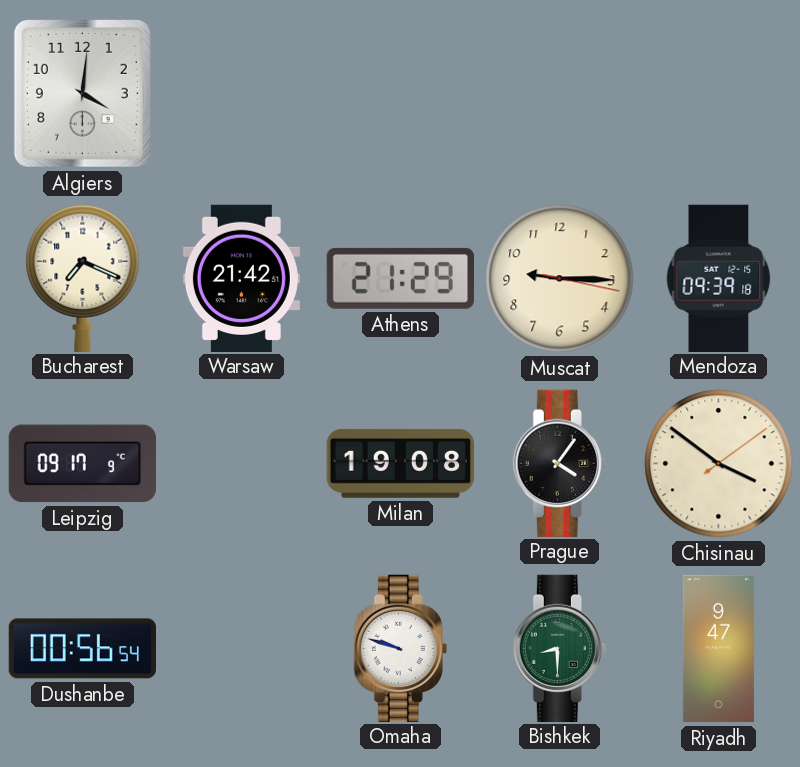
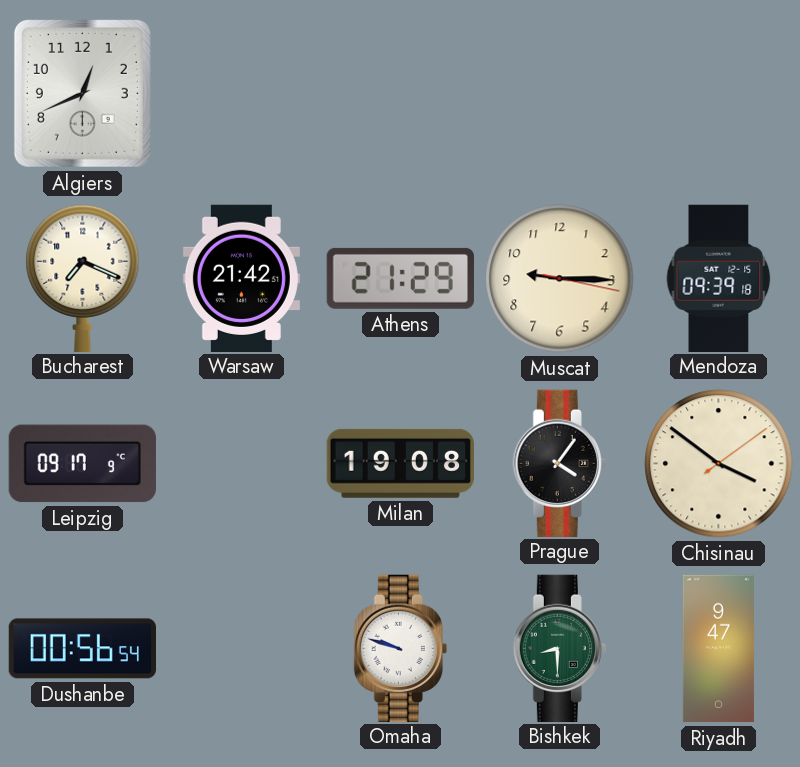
Algiers: 4:01 -> 12:41 (82, 93)
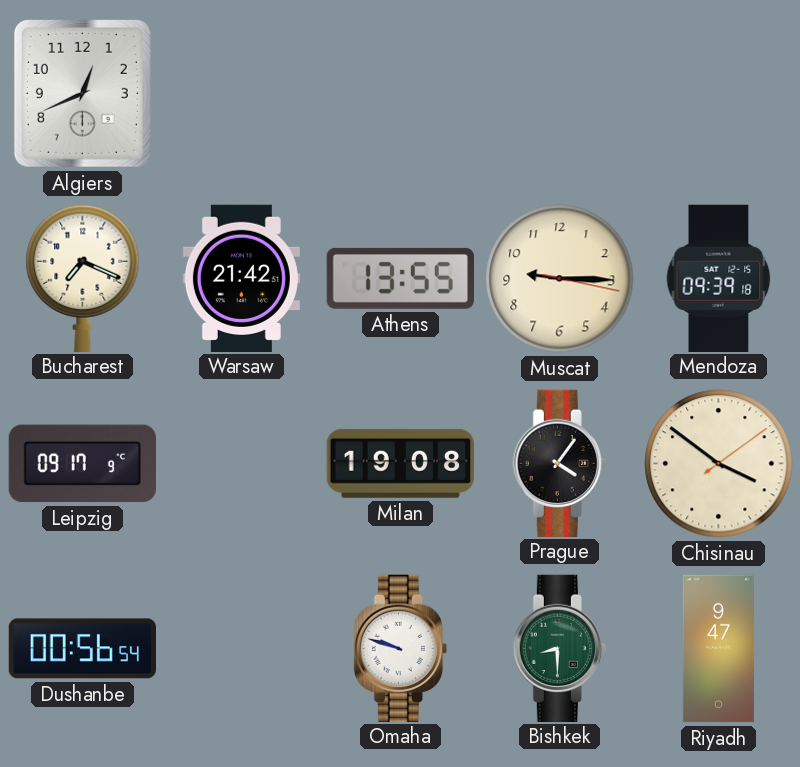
Athens: 21:29 -> 13:55 (400, 278)
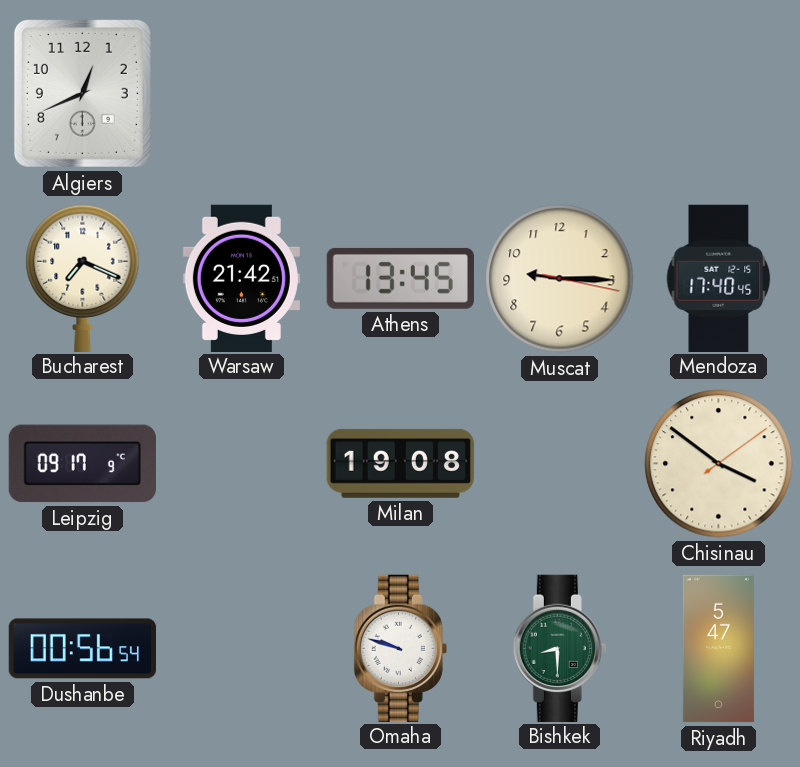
Athens: 13:55 -> 13:45 (400, 278)
Mendoza: 09:39 -> 17:40 (719, 278)
Prague: 4:06 -> none (559, 463)
Riyadh: 9:47 -> 5:47 (718, 649)
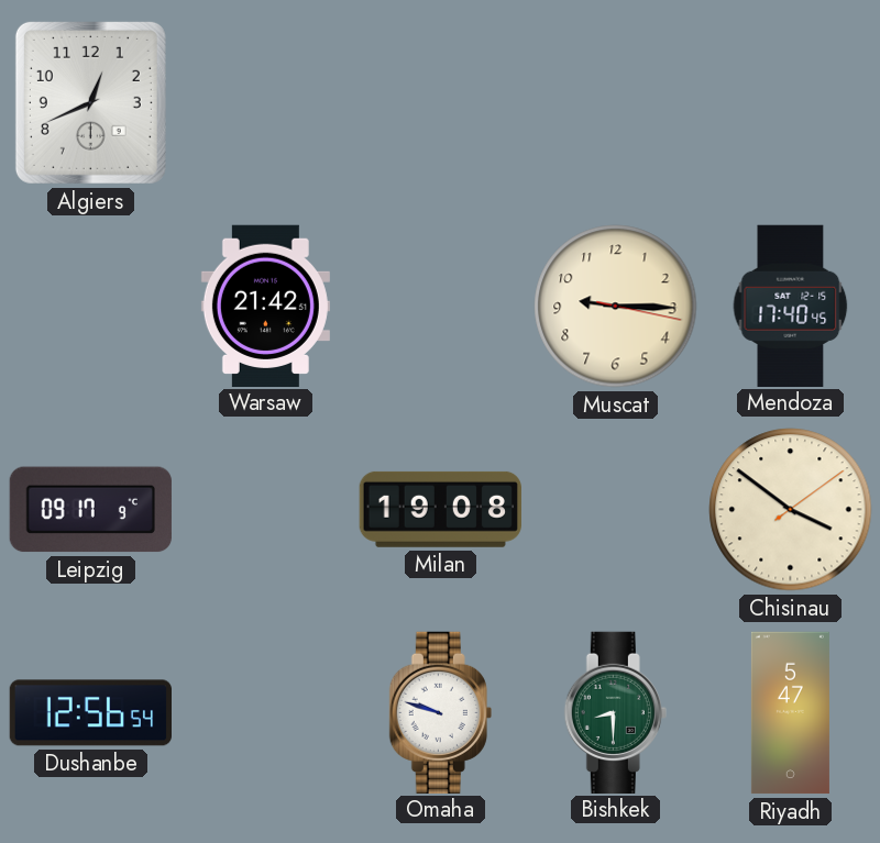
Bucharest: 7:19 -> none (83, 278)
Athens: 13:45 -> none (400, 278)
Dushanbe: 00:56 -> 12:56 (90, 713)
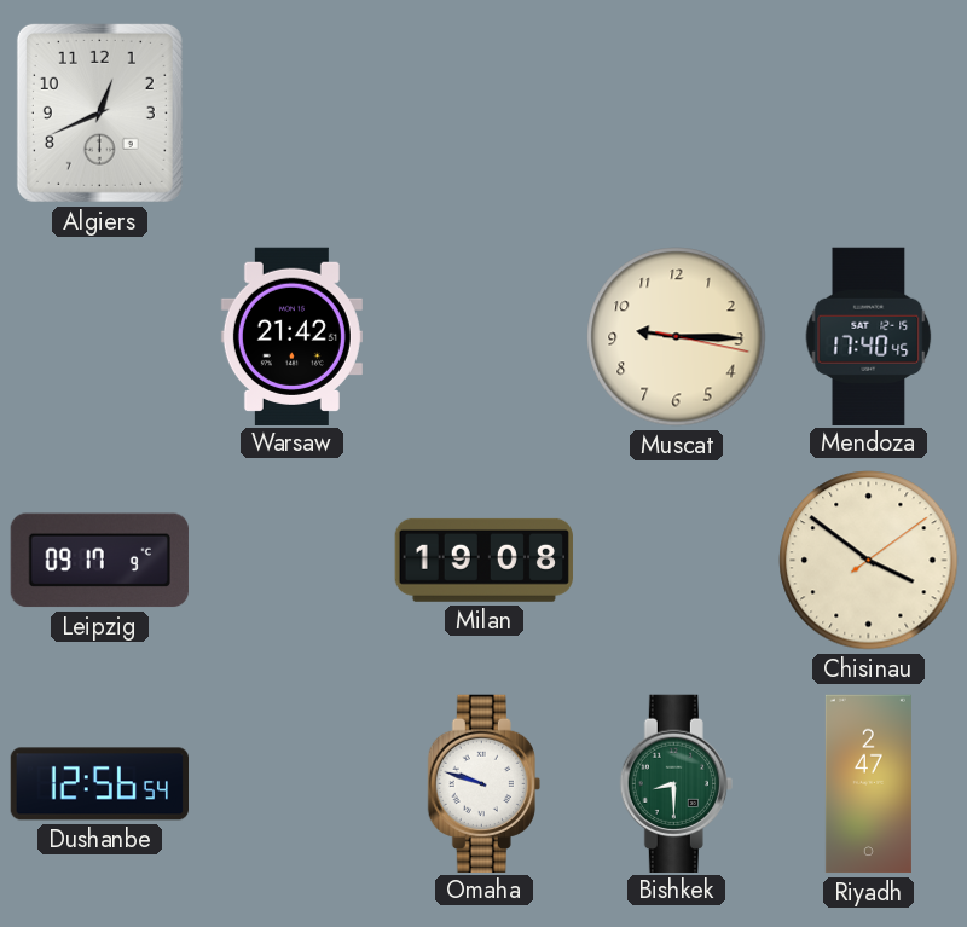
Riyadh: 5:47 -> 2:47 (868, 784)
